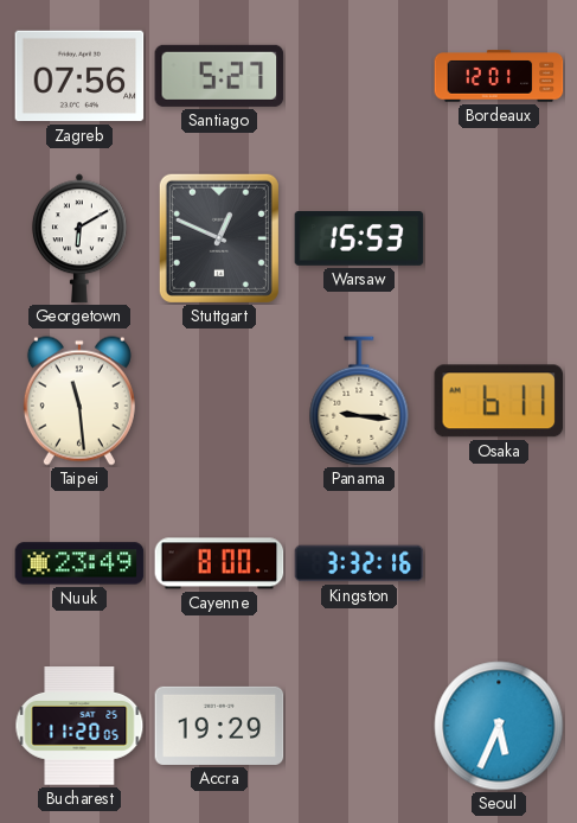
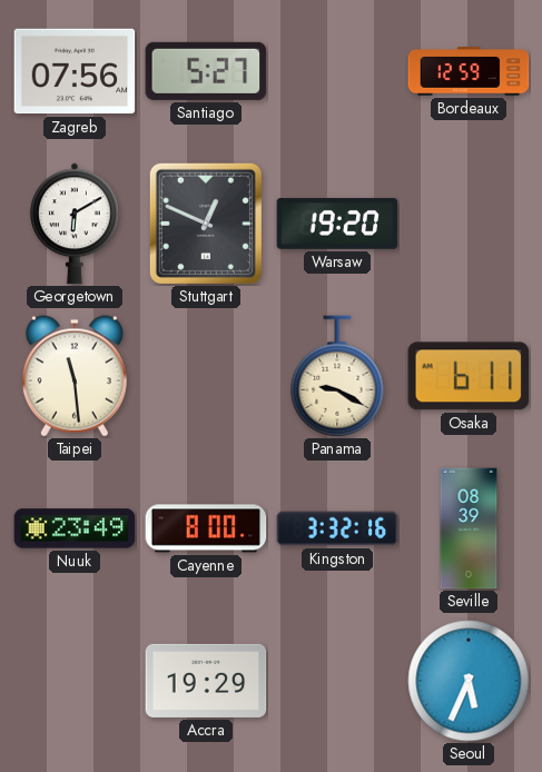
Bordeaux: 12:01 -> 12:59 (469, 71)
Warsaw: 15:53 -> 19:20 (337, 225)
Panama: 9:16 -> 9:20 (337, 376)
Seville: none -> 08:39 (469, 528)
Bucharest: 11:20 -> none (79, 727)
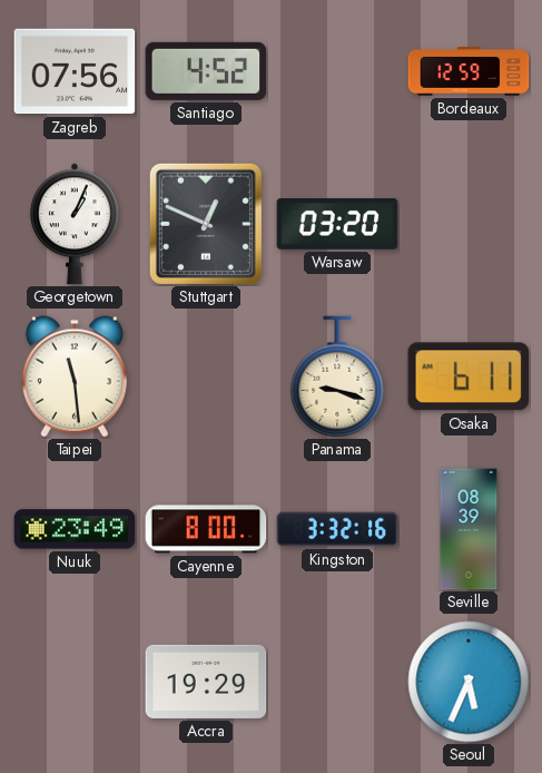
Santiago: 5:27 -> 4:52 (206, 71)
Georgetown: 6:10 -> 1:04 (75, 224)
Warsaw: 19:20 -> 03:20 (337, 225)
Panama: 9:20 -> 9:18 (337, 376)
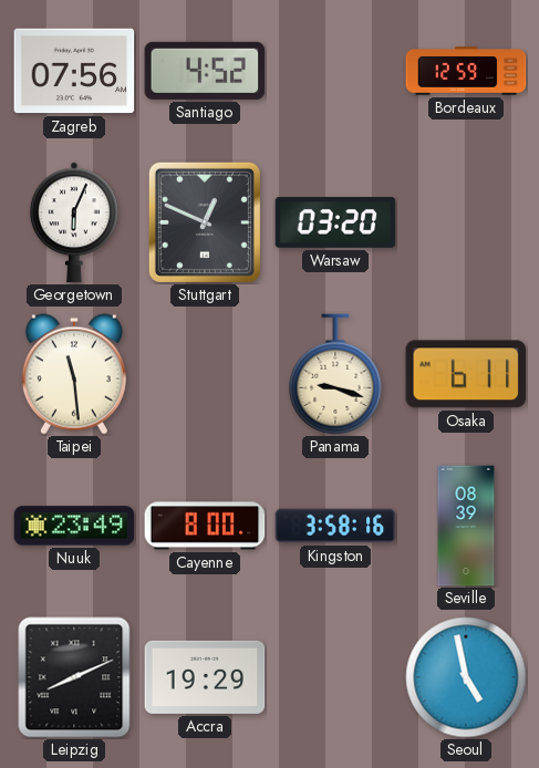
Georgetown: 1:04 -> 6:04 (74, 222)
Kingston: 3:32 -> 3:58 (335, 526)
Leipzig: none -> 8:11 (74, 677)
Seoul: 5:34 -> 4:58 (466, 677)
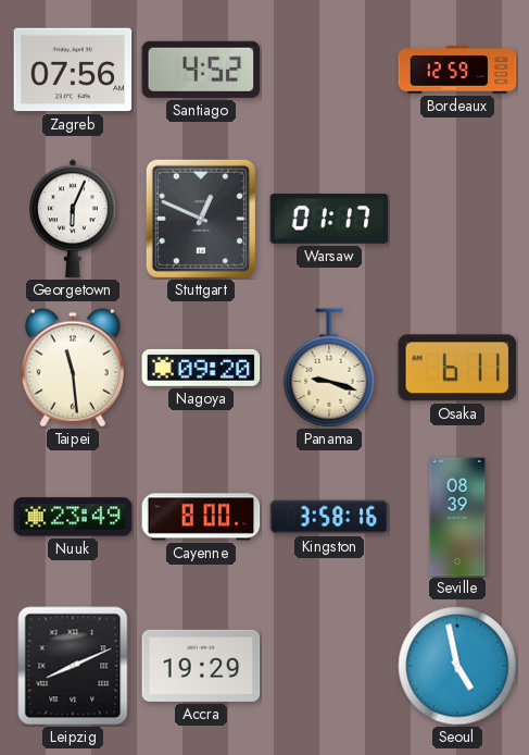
Warsaw: 03:20 -> 01:17 (329, 220)
Nagoya: none -> 09:20 (201, 368)
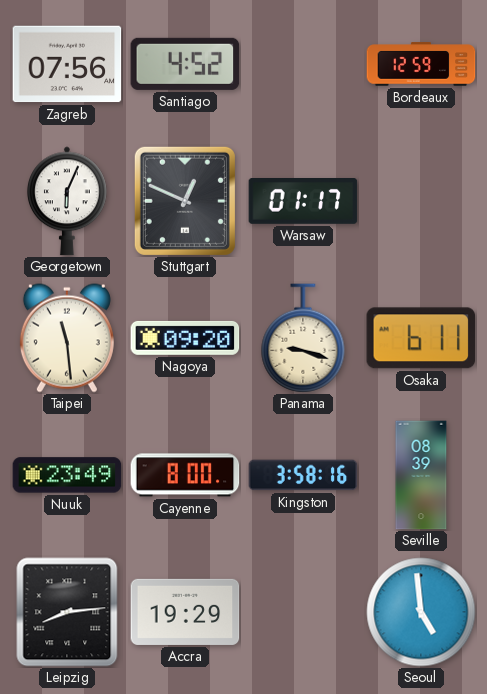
Leipzig: 8:11 -> 8:14 (67, 612)
Seoul: 4:58 -> 4:59 (421, 612)
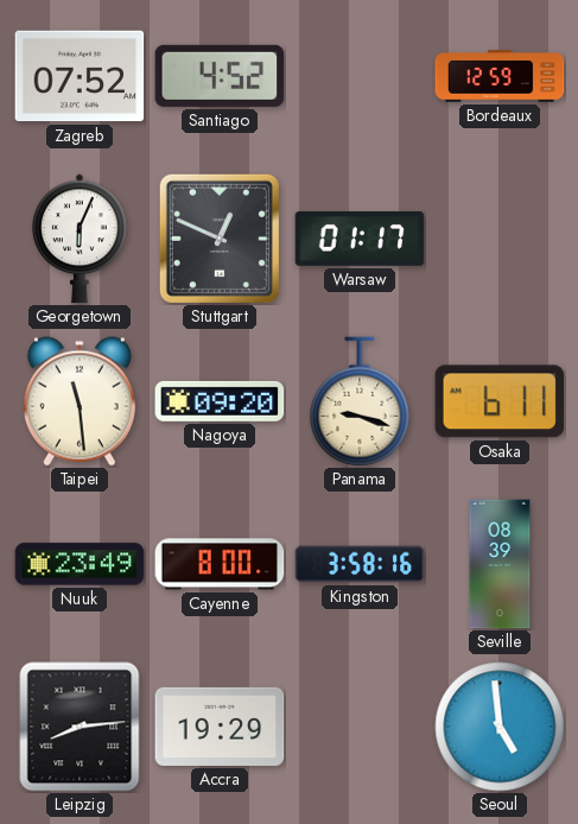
Zagreb: 07:56 -> 07:52 (80, 76)
